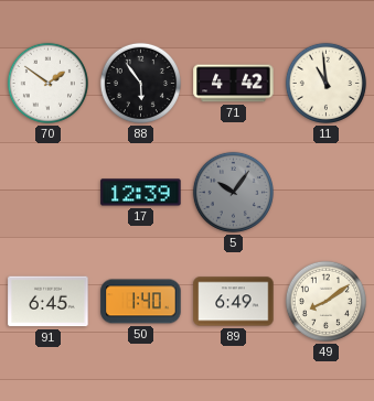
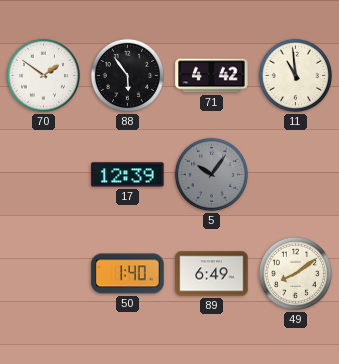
91: 6:45 -> none (49, 302)
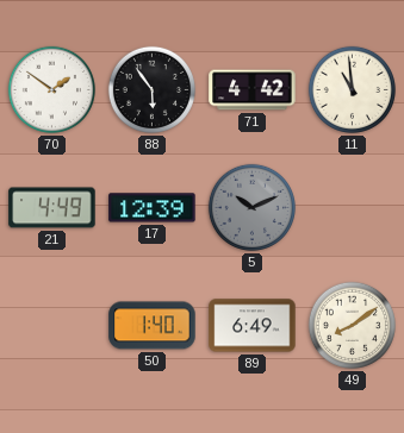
21: none -> 4:49 (52, 208)
5: 10:06 -> 10:11 (251, 207)
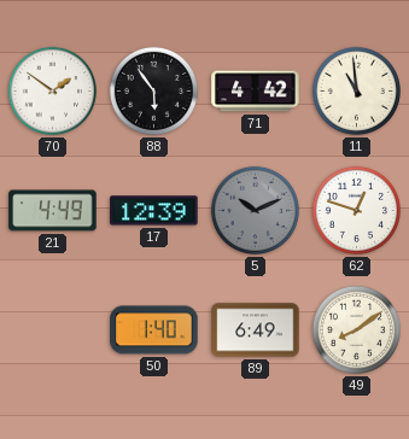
62: none -> 12:48 (356, 210)
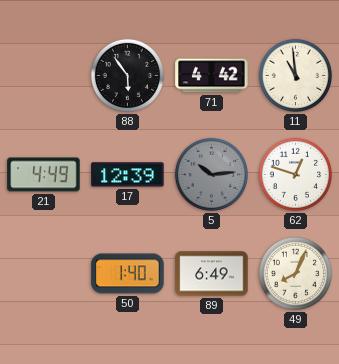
70: 1:51 -> none (52, 90)
5: 10:11 -> 10:14 (211, 174)
49: 8:09 -> 8:04 (295, 273)
